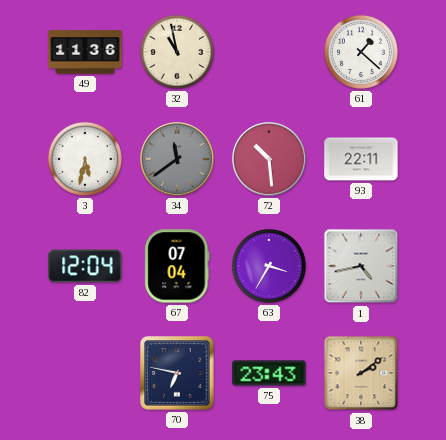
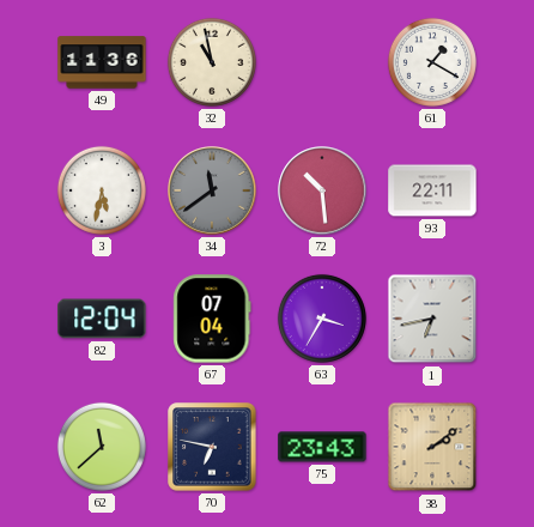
61: 1:22 -> 1:20 (432, 62)
1: 4:43 -> 6:43 (432, 319)
62: none -> 11:38 (102, 447)
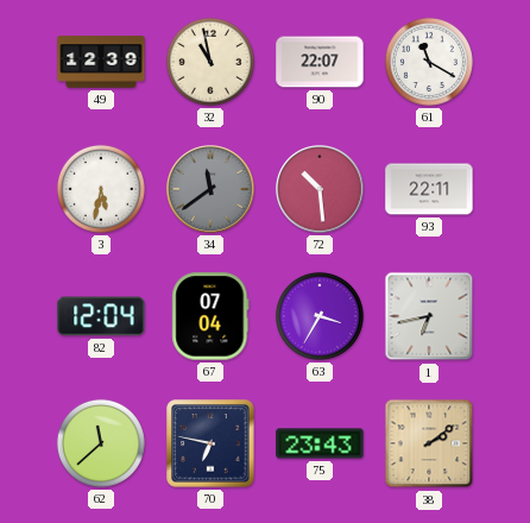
49: 11:36 -> 12:39 (101, 62)
90: none -> 22:07 (320, 62)
61: 1:20 -> 11:20 (429, 62)
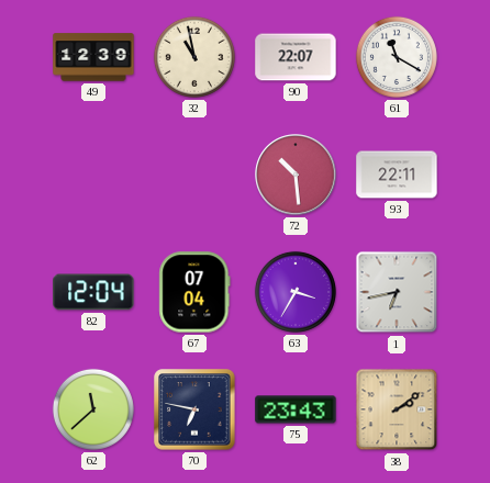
3: 5:32 -> none (101, 189)
34: 11:39 -> none (210, 189)
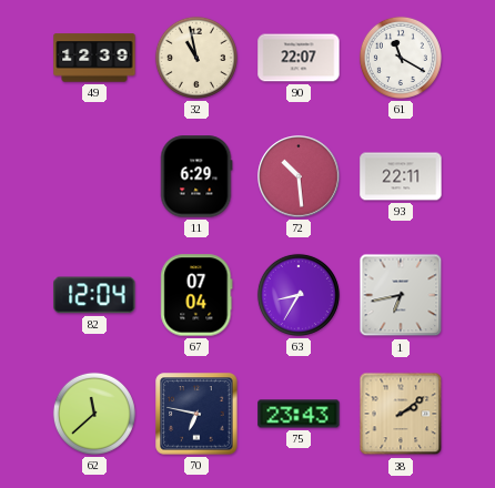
11: none -> 6:29 (196, 176)
63: 3:35 -> 8:35 (299, 295)
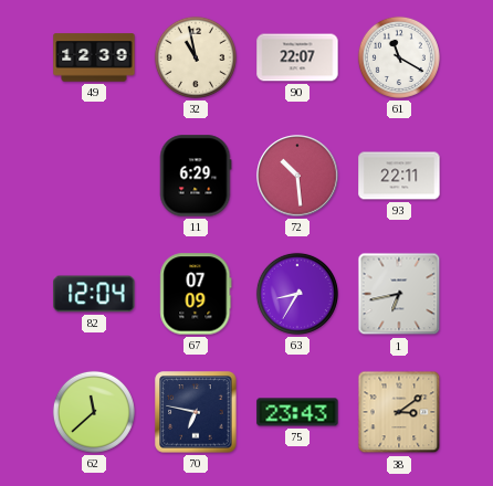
67: 07:04 -> 07:09 (196, 294)
38: 2:09 -> 3:09 (399, 412)
